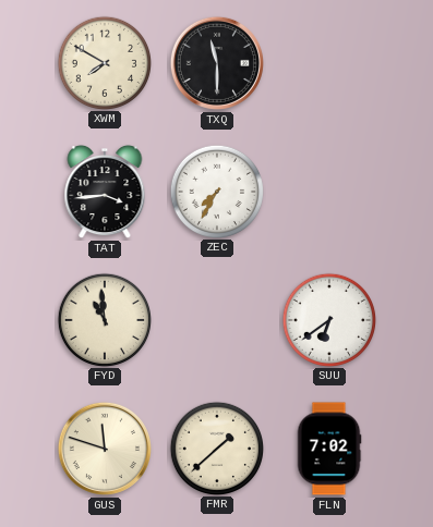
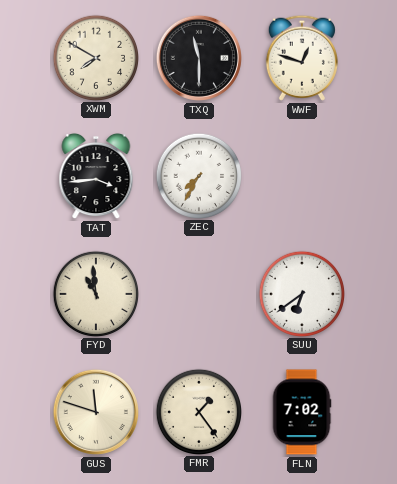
WWF: none -> 12:48 (302, 58)
FMR: 1:38 -> 1:24 (198, 411)
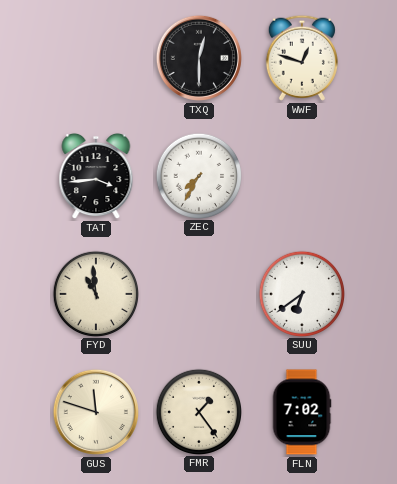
XWM: 7:50 -> none (95, 57)
TXQ: 11:30 -> 12:30 (199, 58)
